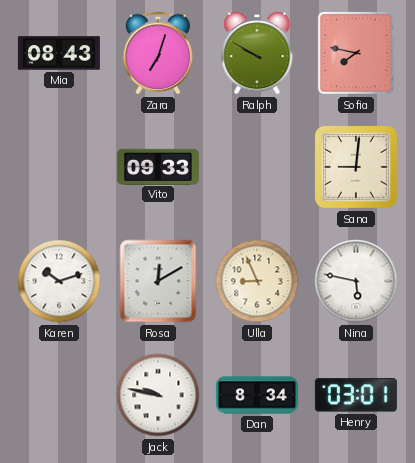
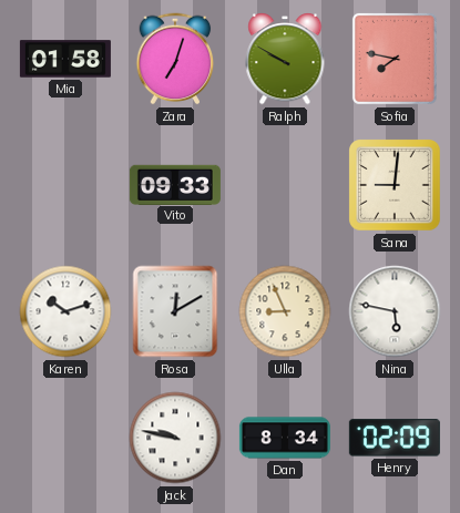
Mia: 08:43 -> 01:58 (65, 59)
Henry: 03:01 -> 02:09 (395, 438)
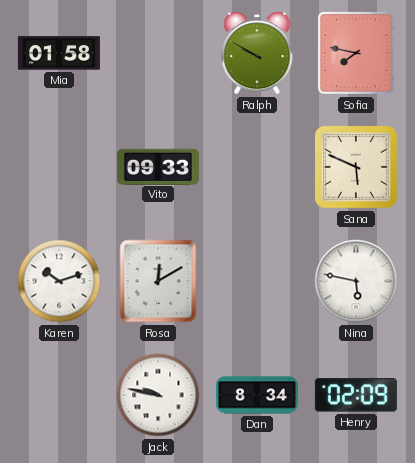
Zara: 7:03 -> none (175, 59)
Sana: 9:01 -> 5:49 (356, 167)
Ulla: 8:56 -> none (285, 311)
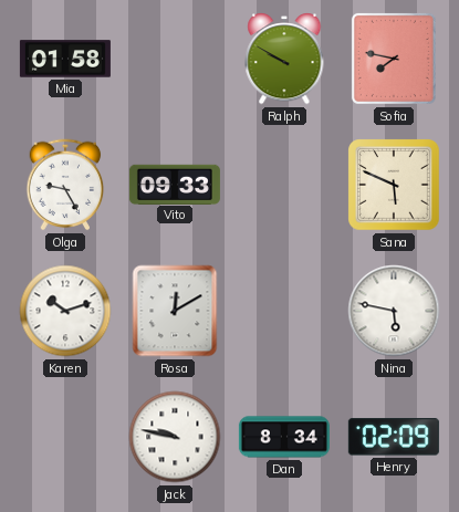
Olga: none -> 9:25 (65, 185)
